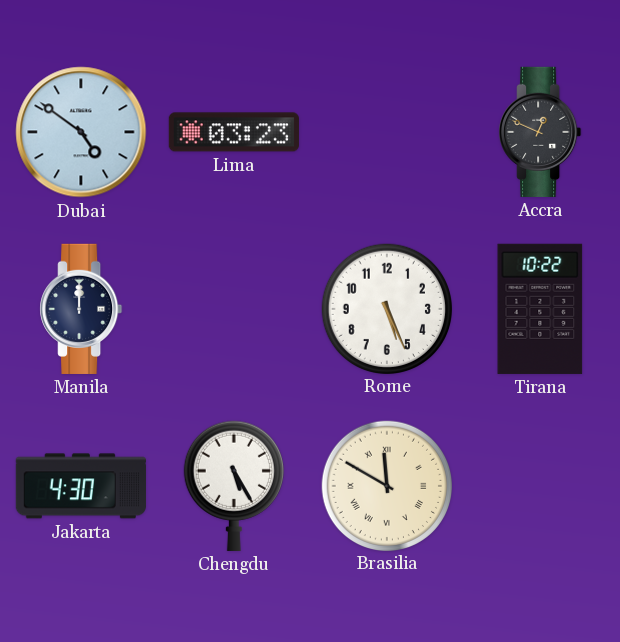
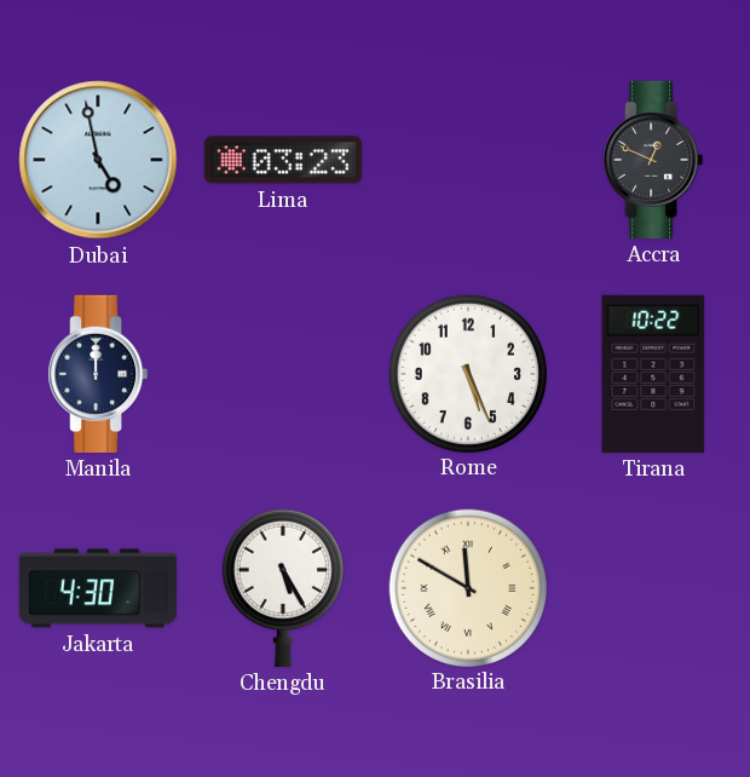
Dubai: 4:51 -> 4:58 (98, 160)
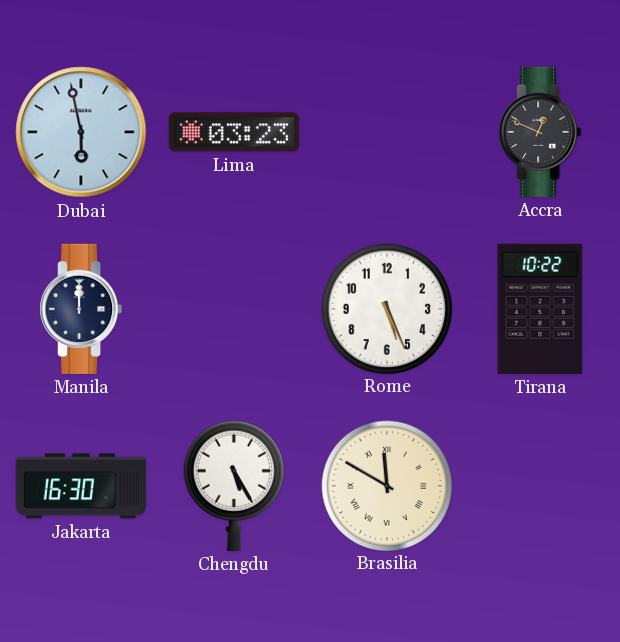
Dubai: 4:58 -> 5:58 (81, 132)
Jakarta: 4:30 -> 16:30 (81, 486)
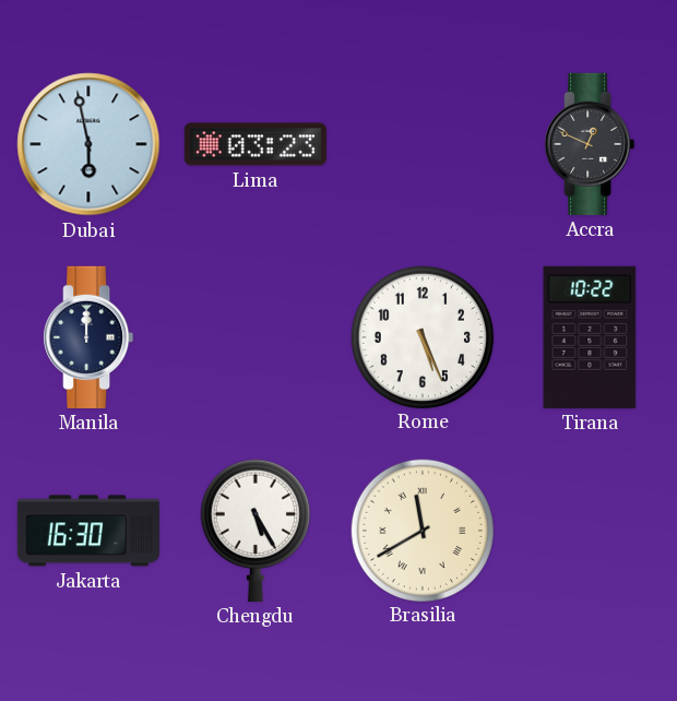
Brasilia: 11:50 -> 11:40 (421, 530)
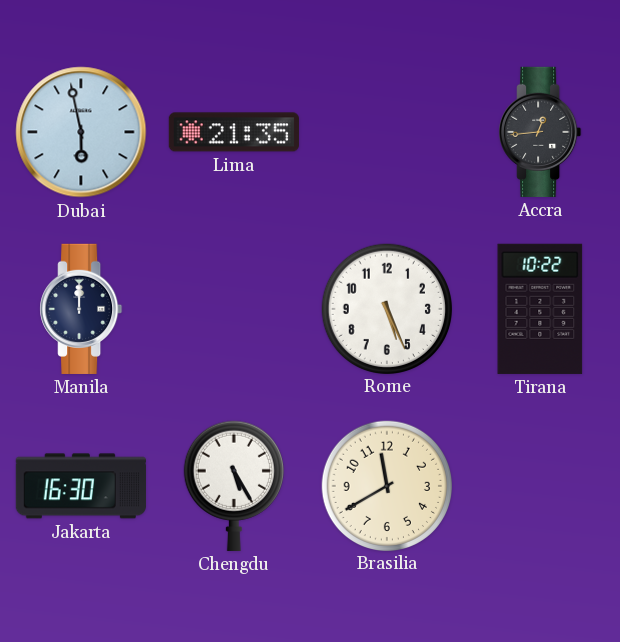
Lima: 03:23 -> 21:35 (234, 132)
Accra: 12:49 -> 12:44 (540, 132)
Brasilia numerals: Roman -> Arabic (386, 485)
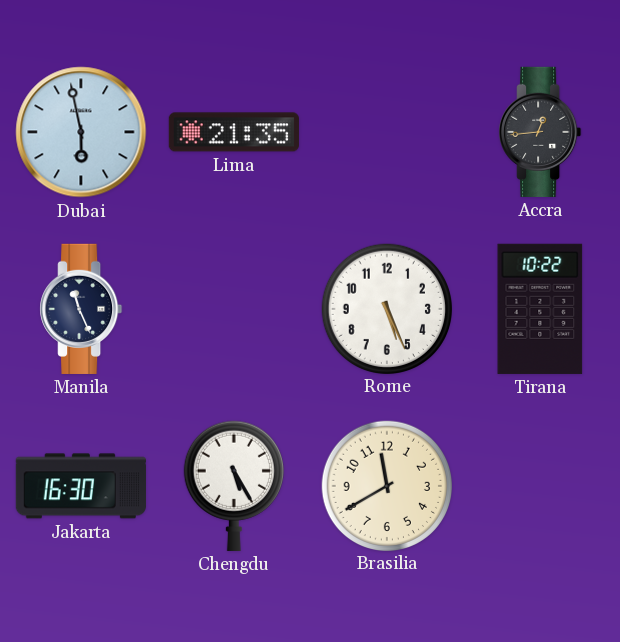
Manila: 12:00 -> 11:26 (81, 309)
